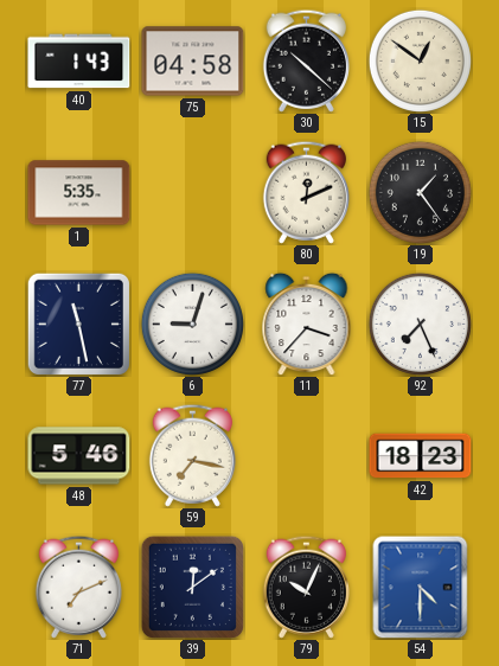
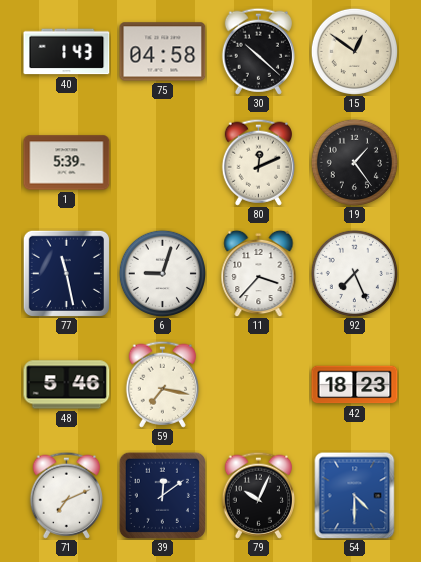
1: 5:35 -> 5:39 (67, 163)
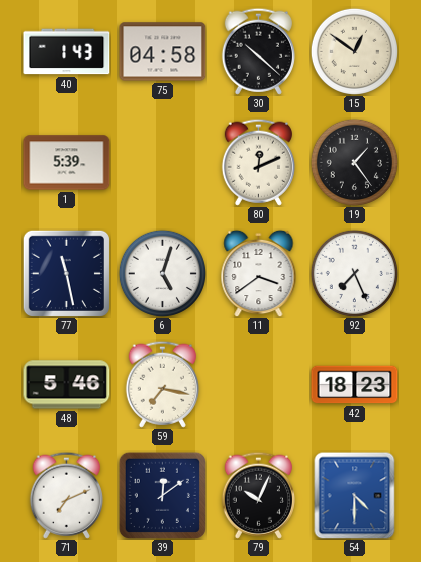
6: 9:03 -> 5:03 (162, 273)
11: 3:37 -> 3:39 (259, 273)
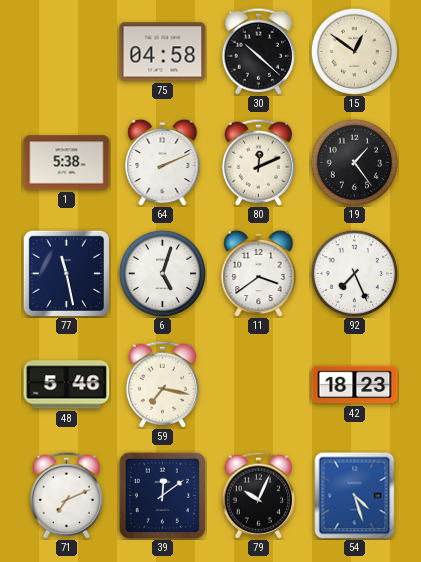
40: 1:43 -> none (67, 52)
1: 5:39 -> 5:38 (67, 163)
64: none -> 2:11 (163, 162)
54: 4:30 -> 4:27 (355, 495)
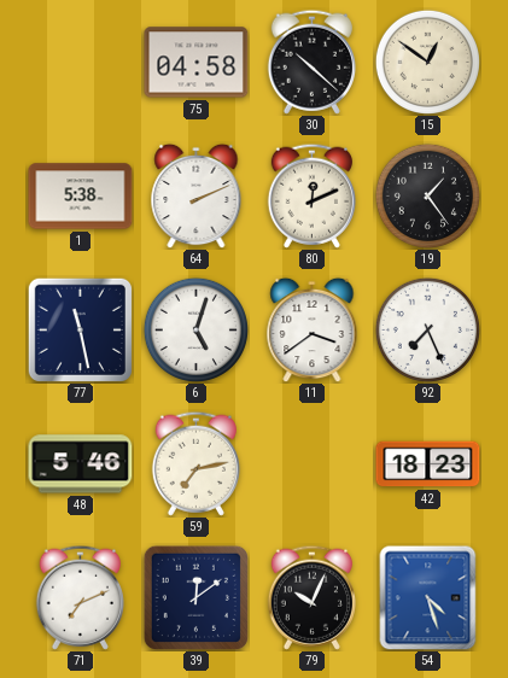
59: 7:17 -> 7:13 (195, 463)
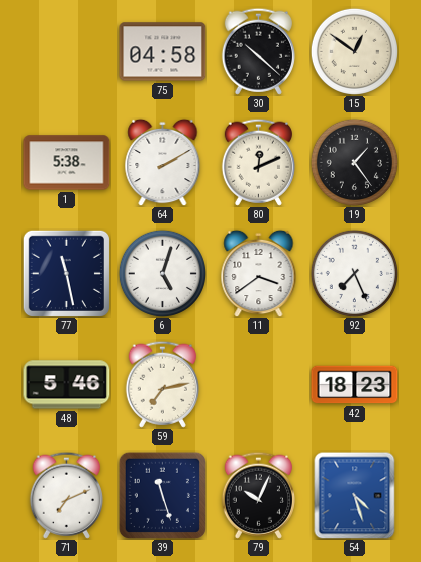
64: 2:11 -> 2:10 (163, 162)
39: 12:09 -> 11:27 (162, 495)
